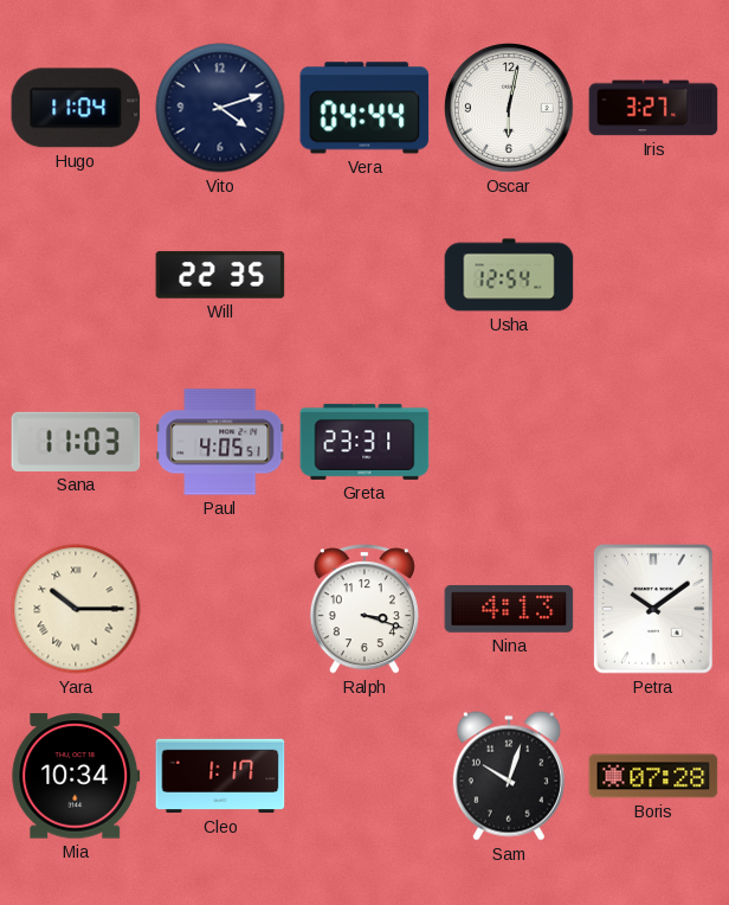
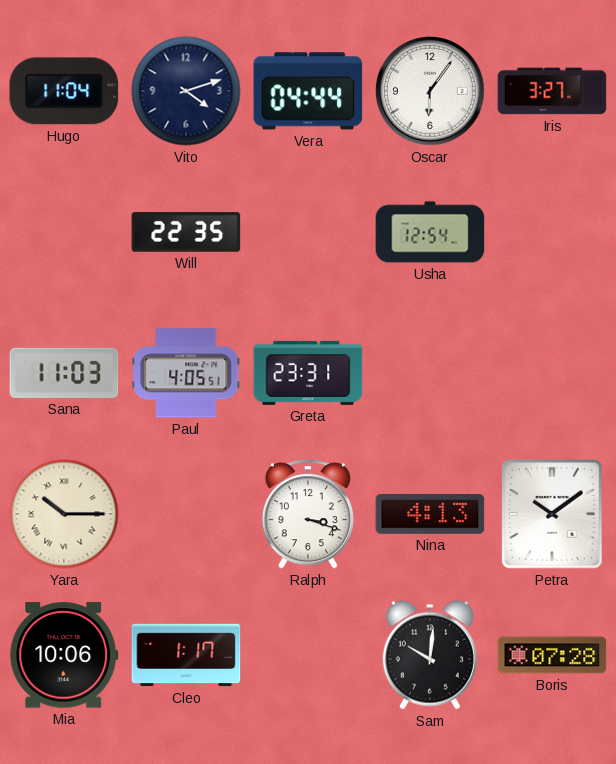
Oscar: 6:02 -> 6:06 (431, 92)
Mia: 10:34 -> 10:06 (64, 655)
Sam: 10:03 -> 10:01 (430, 655)
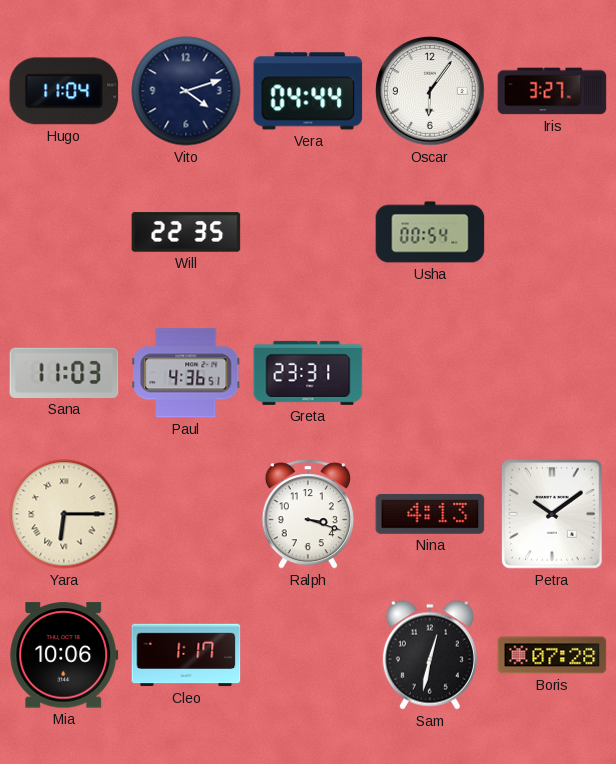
Usha: 12:54 -> 00:54 (430, 232)
Paul: 4:05 -> 4:36 (186, 373)
Yara: 10:15 -> 6:15 (64, 514)
Sam: 10:01 -> 12:32 (430, 655)
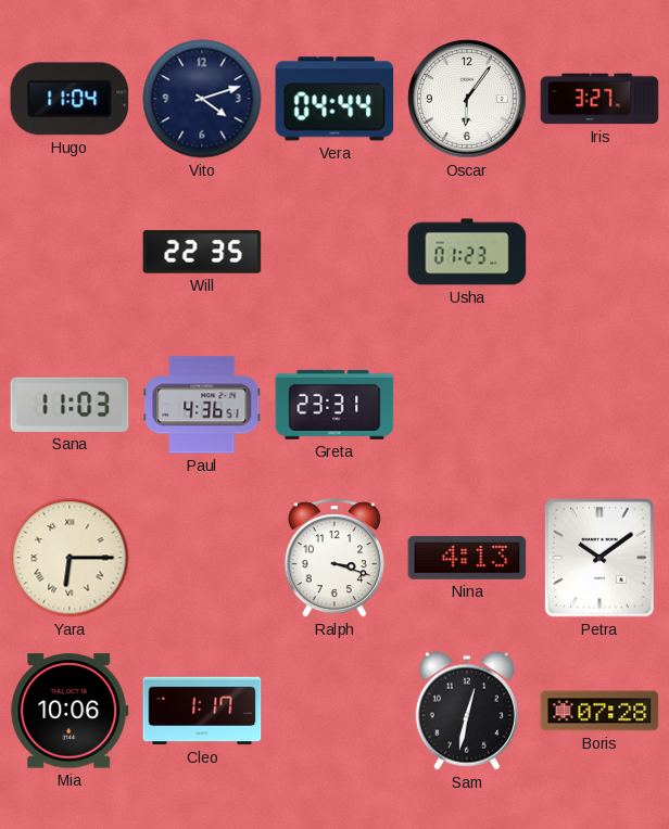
Usha: 00:54 -> 01:23 (467, 252)
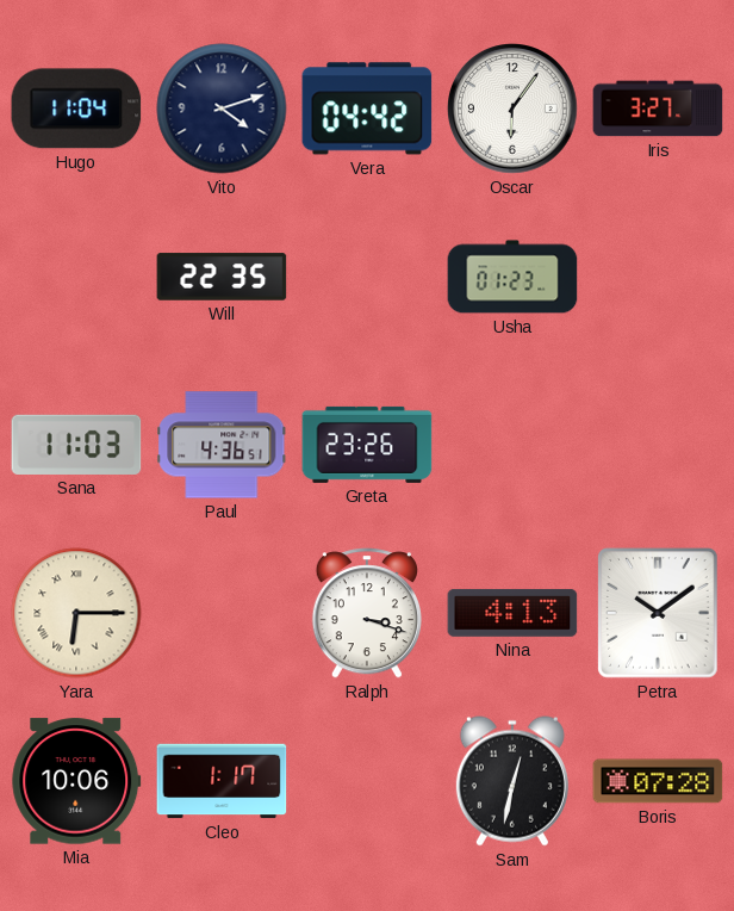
Vera: 04:44 -> 04:42 (367, 109)
Greta: 23:31 -> 23:26 (367, 445)
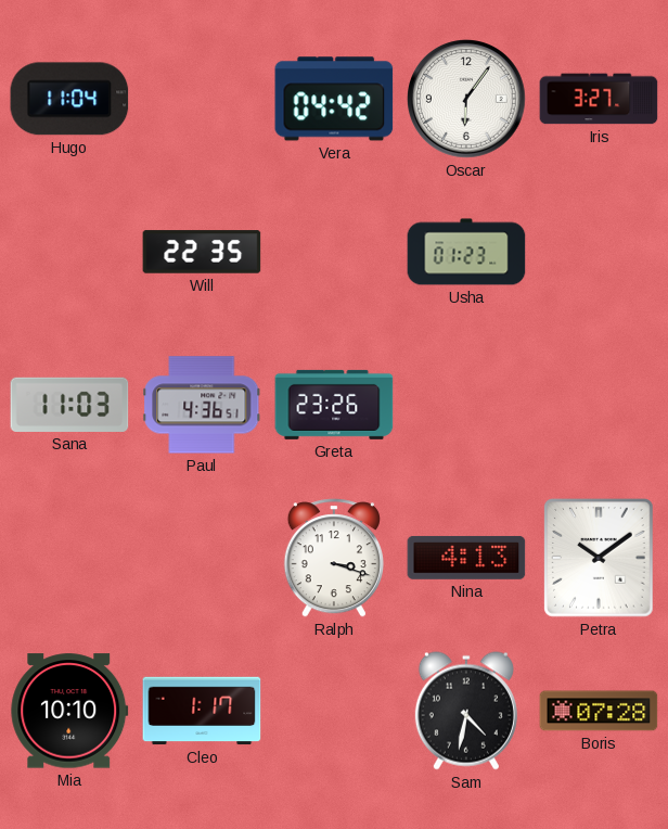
Vito: 4:12 -> none (222, 109)
Yara: 6:15 -> none (76, 613)
Mia: 10:06 -> 10:10 (69, 711)
Sam: 12:32 -> 4:32 (466, 711)
